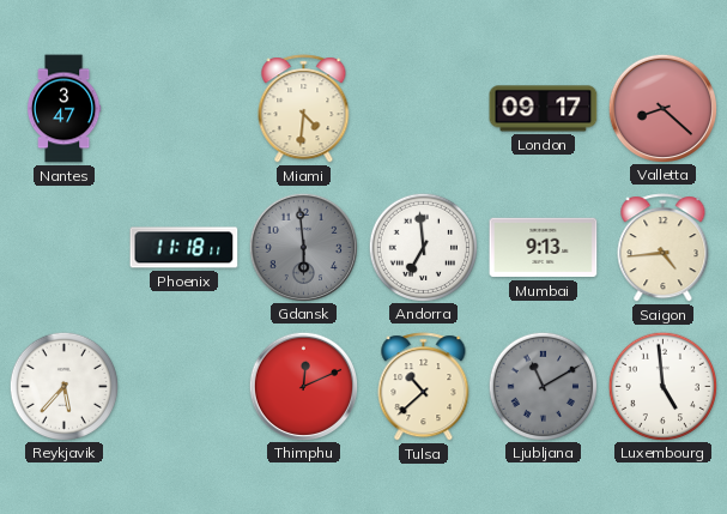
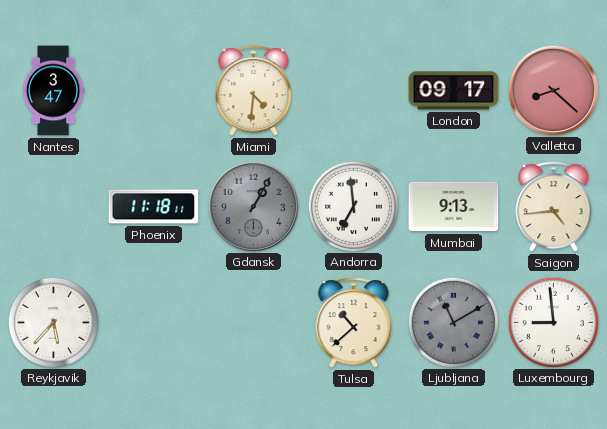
Gdansk: 5:59 -> 1:05 (253, 206)
Thimphu: 12:11 -> none (303, 386)
Luxembourg: 4:59 -> 8:59 (553, 322)
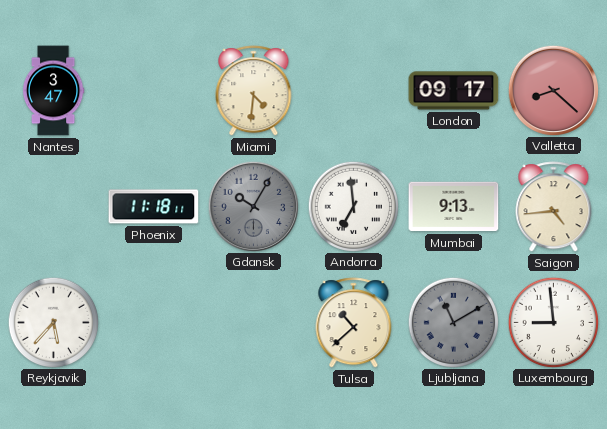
Gdansk: 1:05 -> 10:05 (253, 206)
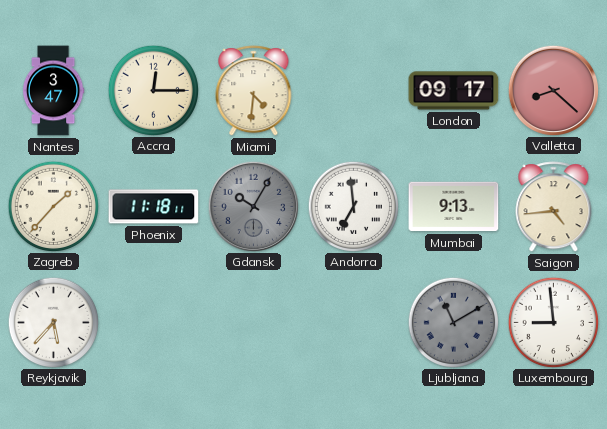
Accra: none -> 12:15 (153, 90)
Zagreb: none -> 1:37 (53, 206)
Tulsa: 10:38 -> none (354, 323)
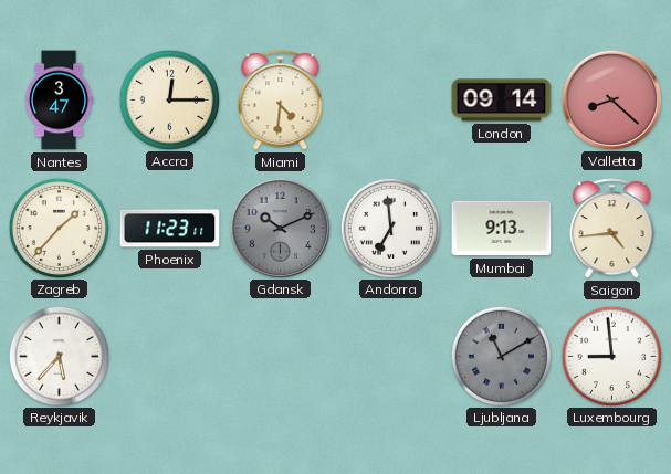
London: 09:17 -> 09:14 (502, 101)
Phoenix: 11:18 -> 11:23 (170, 229)
Gdansk: 10:05 -> 10:11 (280, 228)
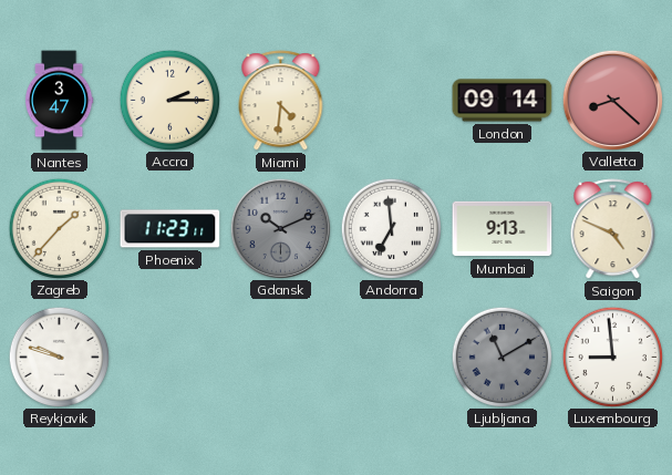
Accra: 12:15 -> 2:15 (169, 100)
Saigon: 4:44 -> 4:49 (613, 229)
Reykjavik: 5:37 -> 9:48 (59, 357)
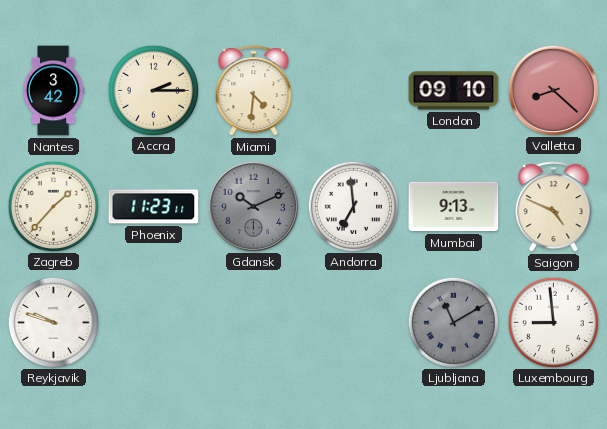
Nantes: 3:47 -> 3:42 (53, 91)
London: 09:14 -> 09:10 (454, 91)
